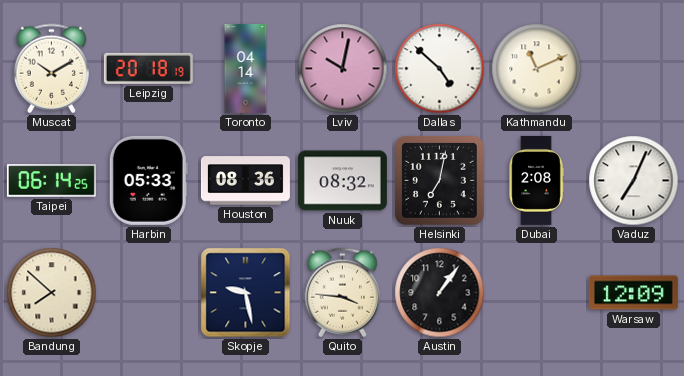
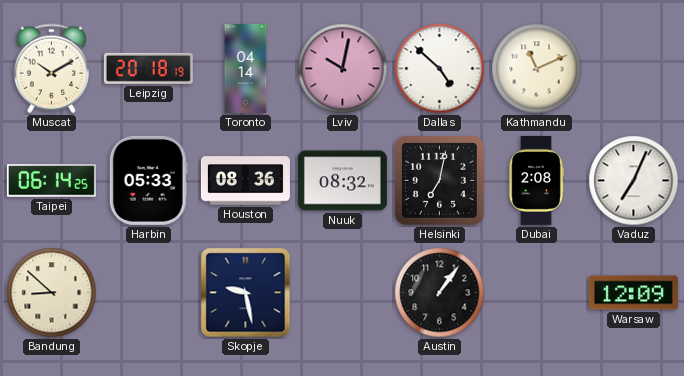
Bandung: 7:52 -> 8:52 (52, 293)
Quito: 3:46 -> none (342, 293)
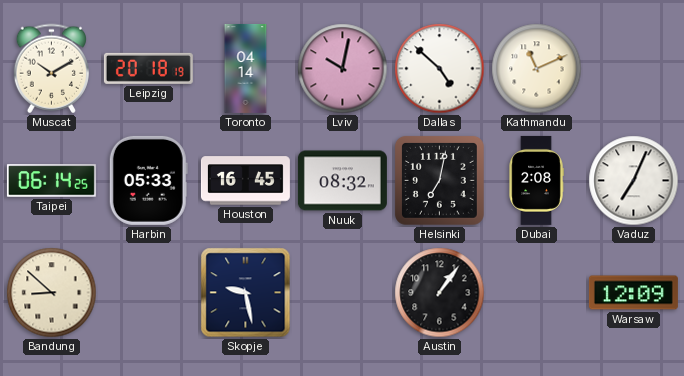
Houston: 08:36 -> 16:45 (245, 181)
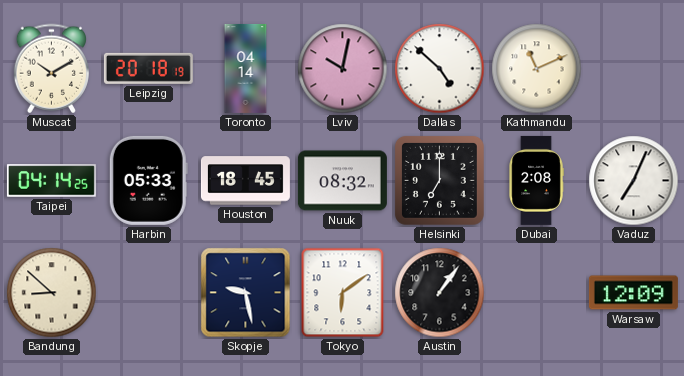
Taipei: 06:14 -> 04:14 (51, 181)
Houston: 16:45 -> 18:45 (245, 181)
Helsinki: 7:02 -> 7:00 (439, 180)
Tokyo: none -> 6:09 (343, 293)
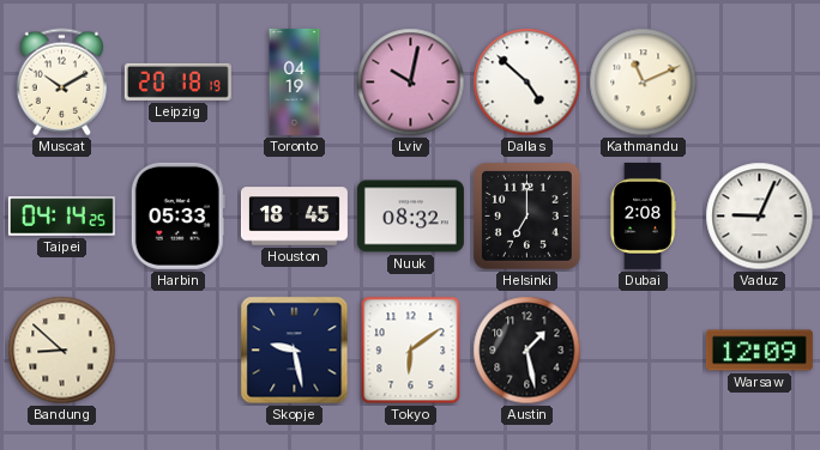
Toronto: 04:14 -> 04:19 (295, 81)
Vaduz: 7:04 -> 9:04 (760, 217)
Austin: 1:06 -> 1:28 (527, 351)
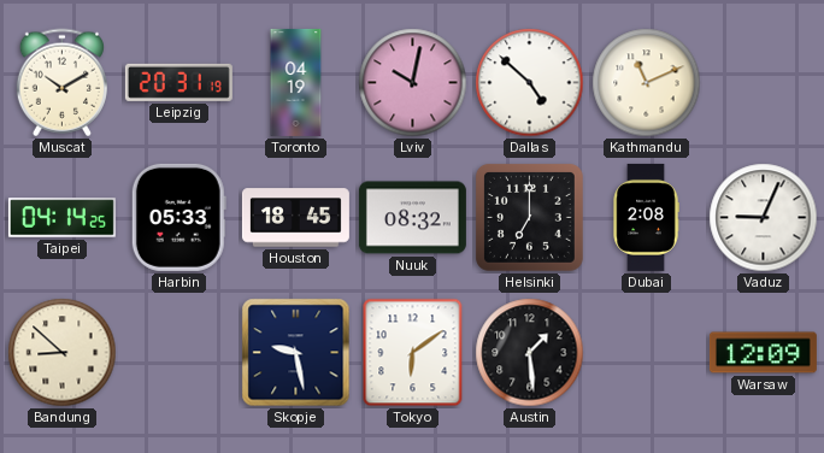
Leipzig: 20:18 -> 20:31 (178, 82)
Austin: 1:28 -> 1:29 (530, 353)
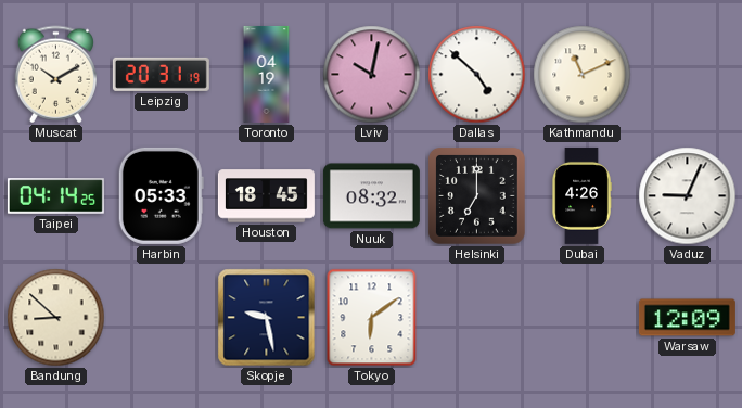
Dubai: 2:08 -> 4:26 (581, 195)
Austin: 1:29 -> none (530, 353)
